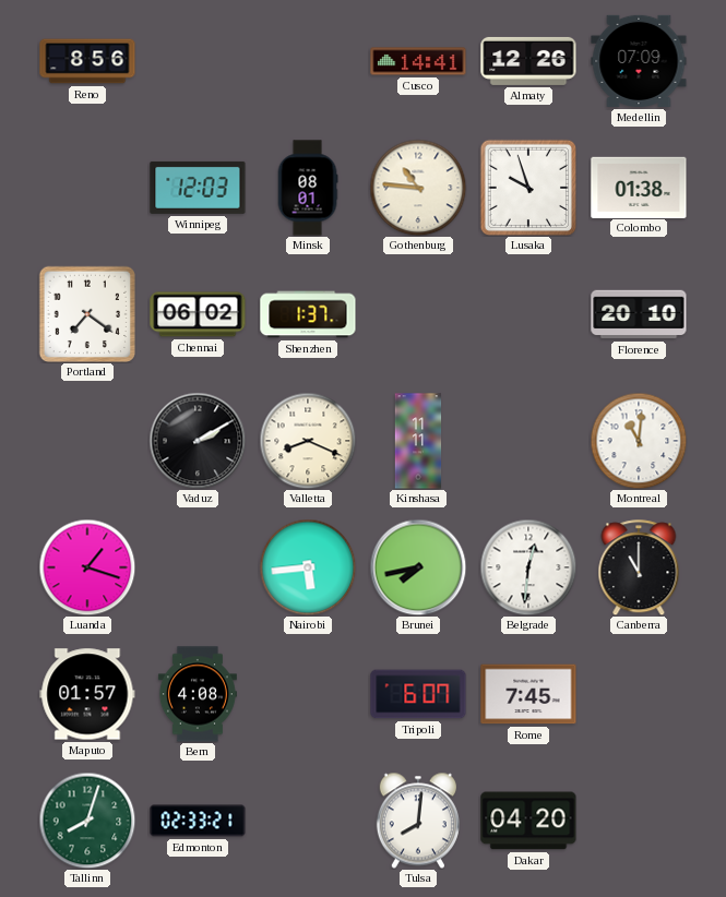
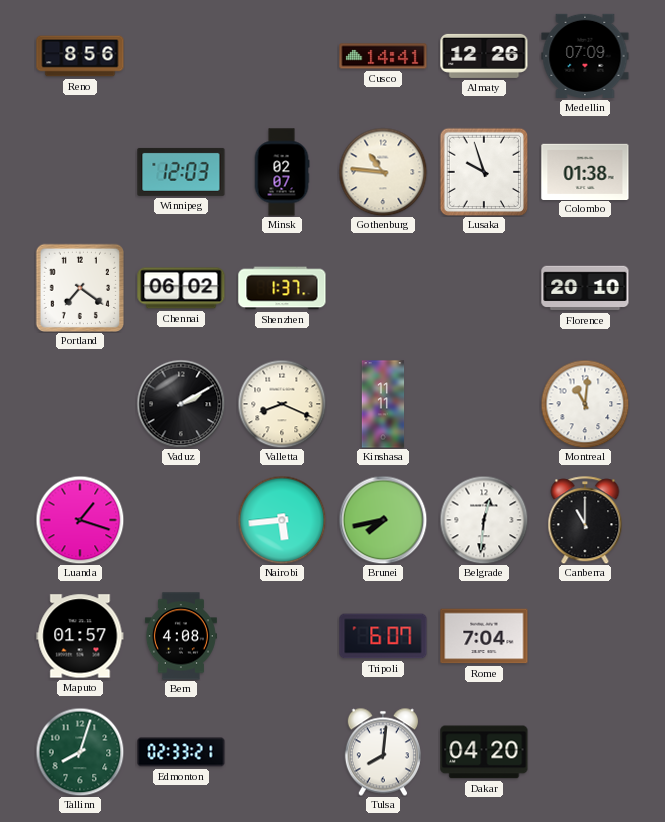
Minsk: 08:01 -> 02:07 (282, 172)
Rome: 7:45 -> 7:04 (484, 636)
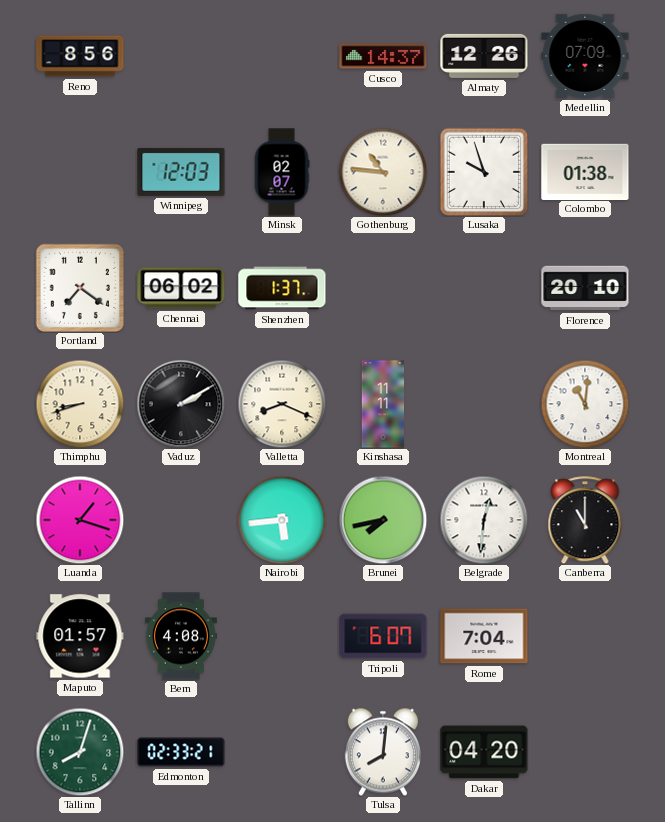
Cusco: 14:41 -> 14:37 (383, 56)
Thimphu: none -> 8:42 (80, 404)
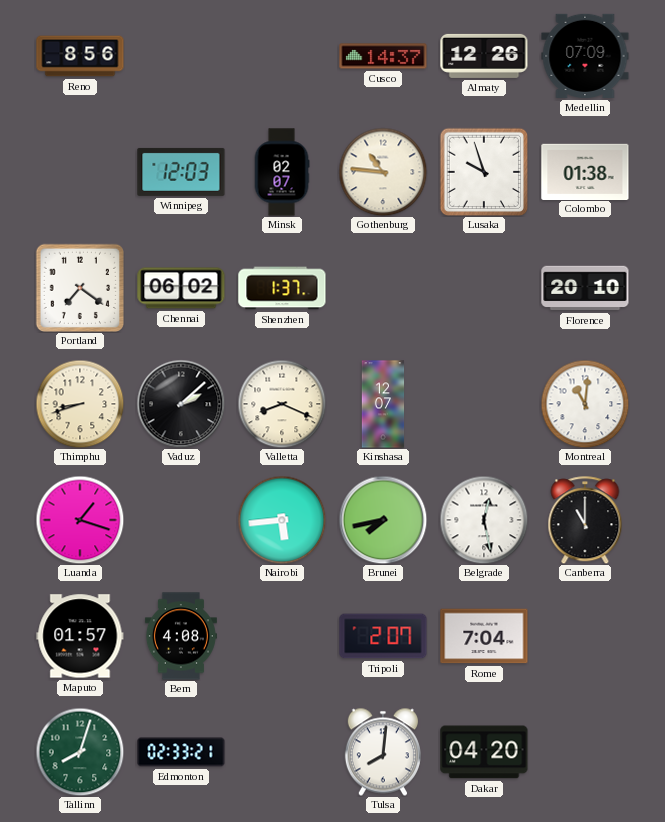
Vaduz: 2:10 -> 2:08 (181, 404)
Kinshasa: 11:11 -> 12:07 (383, 404)
Belgrade: 12:31 -> 12:28 (484, 520)
Tripoli: 6:07 -> 2:07 (383, 636)
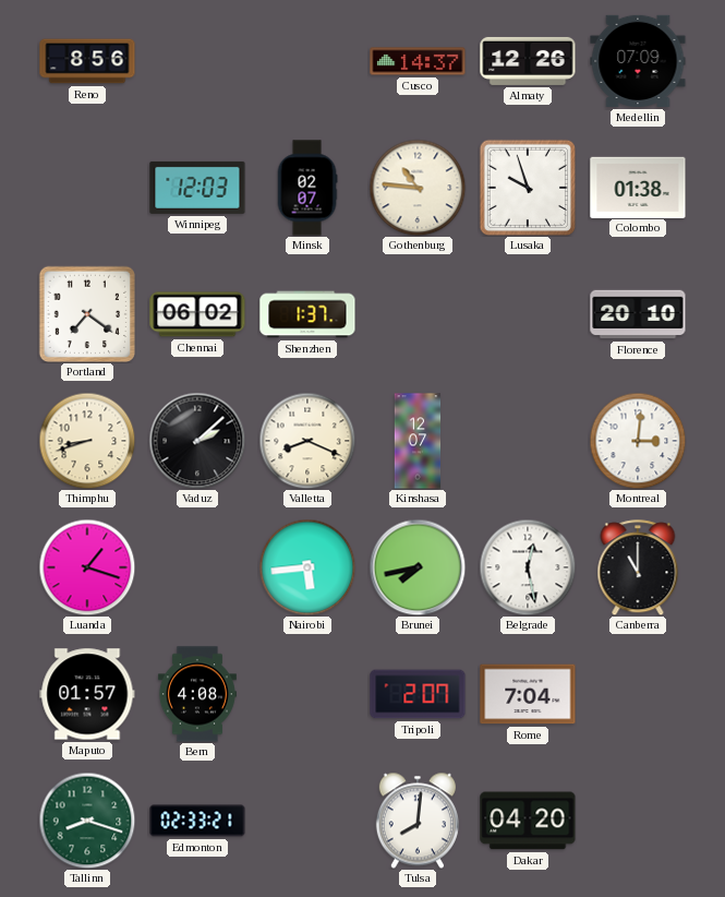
Montreal: 11:01 -> 3:01 (638, 441)
Tallinn: 8:03 -> 8:18 (87, 821)
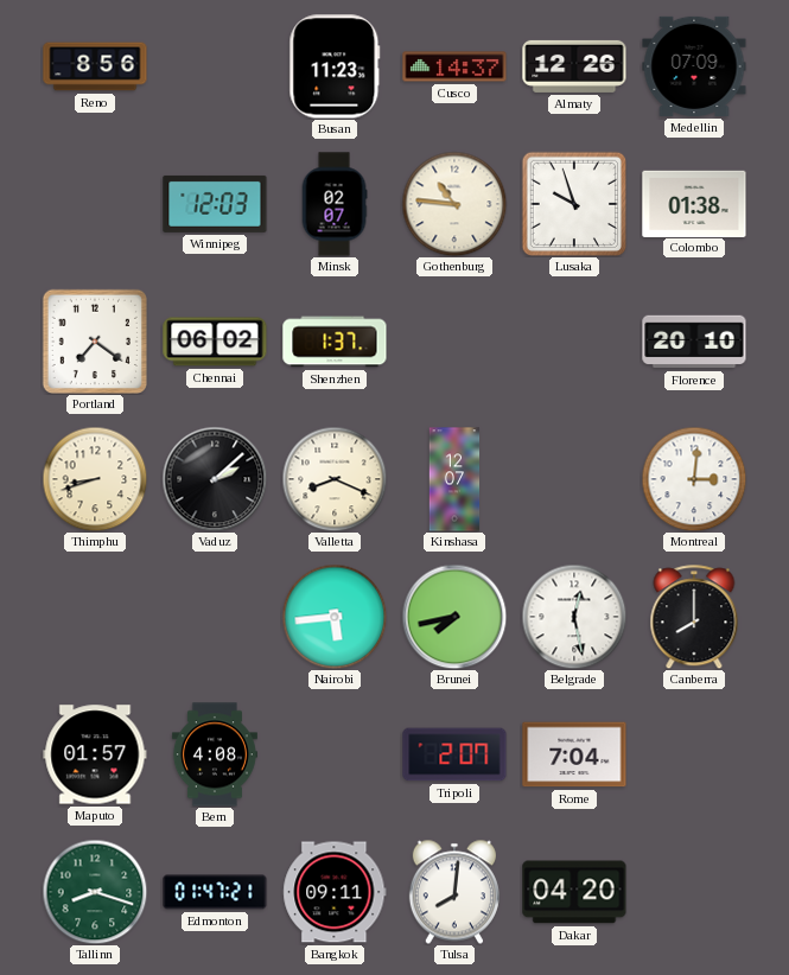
Busan: none -> 11:23 (335, 66)
Luanda: 1:18 -> none (87, 567)
Canberra: 11:00 -> 8:00 (694, 617)
Edmonton: 02:33 -> 01:47 (215, 892)
Bangkok: none -> 09:11 (335, 892)
